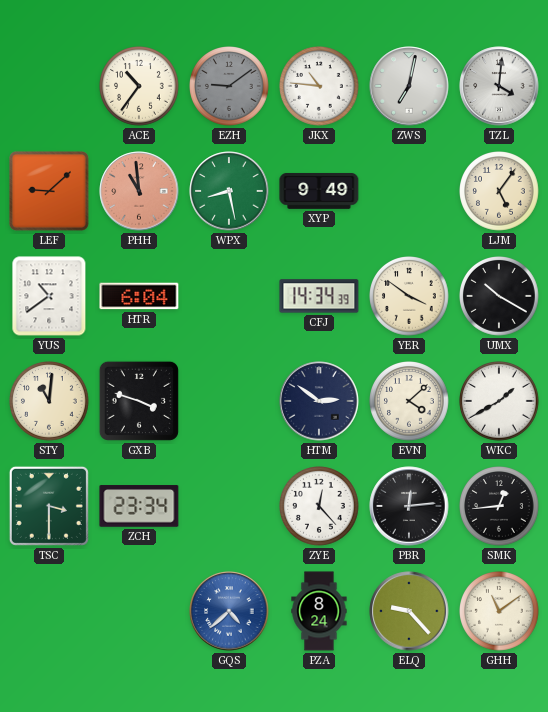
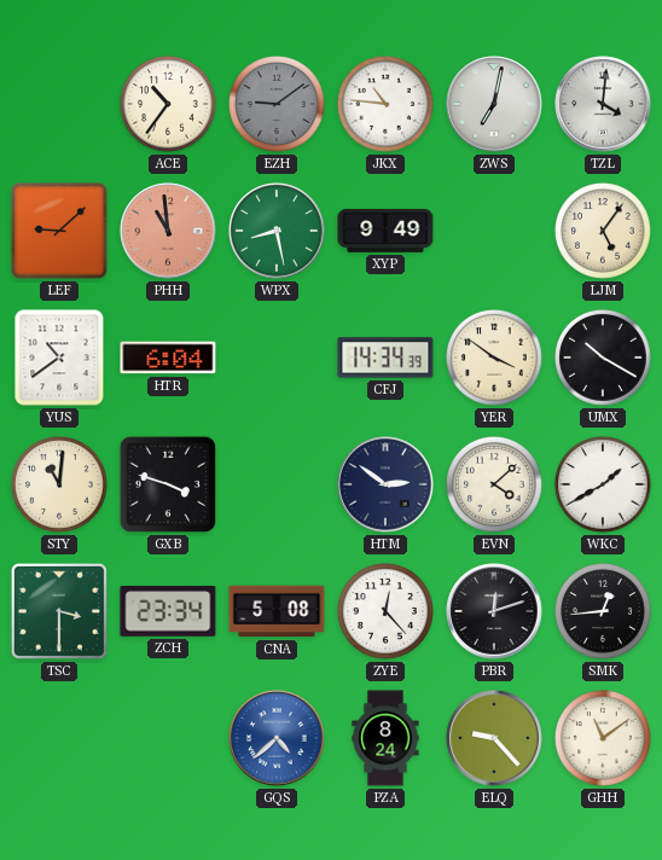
CNA: none -> 5:08 (277, 611)
PBR: 12:14 -> 12:12 (494, 611)
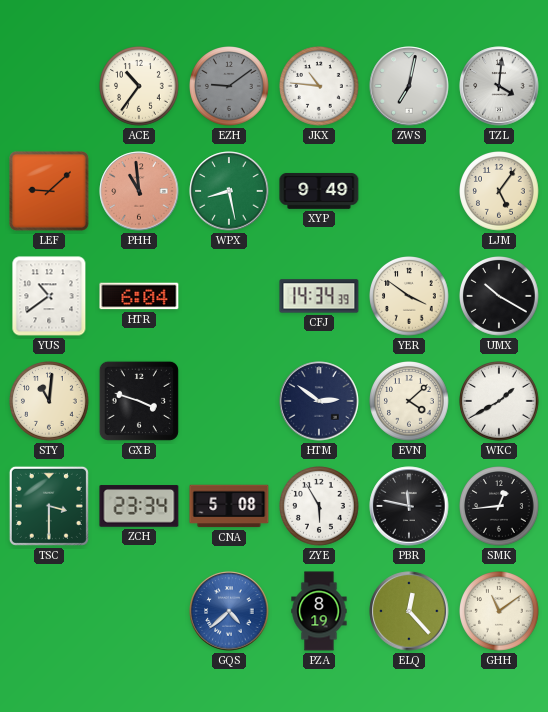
ZYE: 12:23 -> 5:55 (320, 507)
PBR: 12:12 -> 11:47 (409, 506)
PZA: 8:24 -> 8:19 (319, 611)
ELQ: 9:23 -> 12:23 (409, 611)
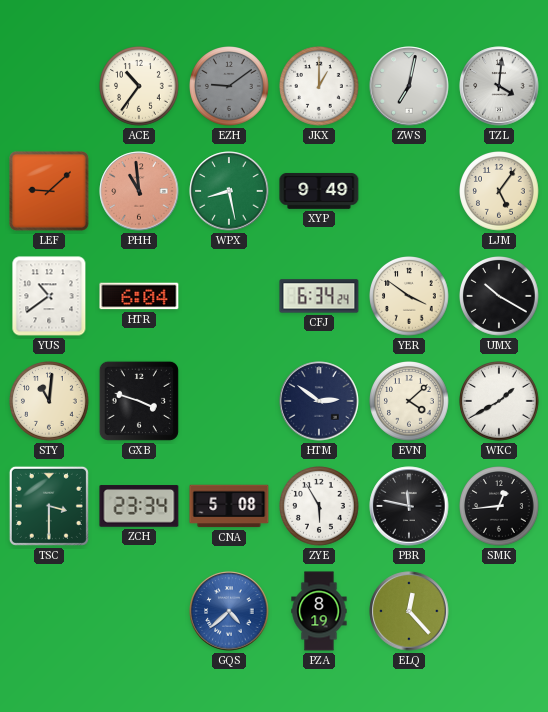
JKX: 10:46 -> 1:00 (320, 87)
CFJ: 14:34 -> 6:34 (319, 296)
GHH: 11:09 -> none (500, 612)
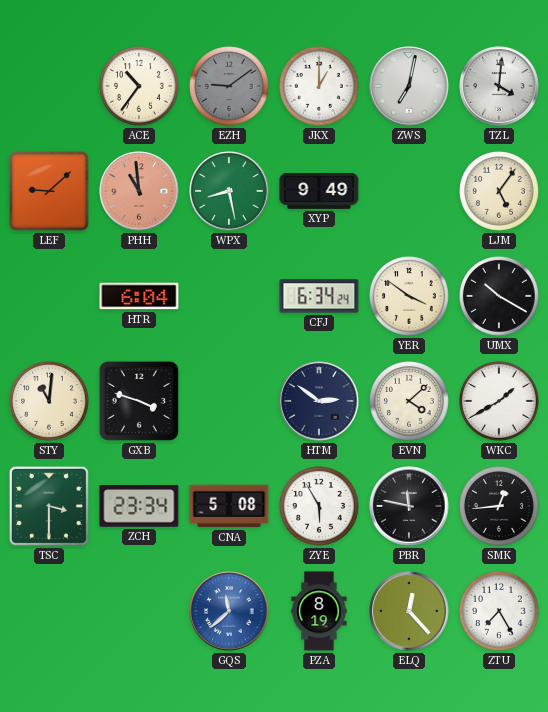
YUS: 10:39 -> none (49, 296)
GQS: 4:38 -> 11:38 (229, 611)
ZTU: none -> 7:25 (500, 612)
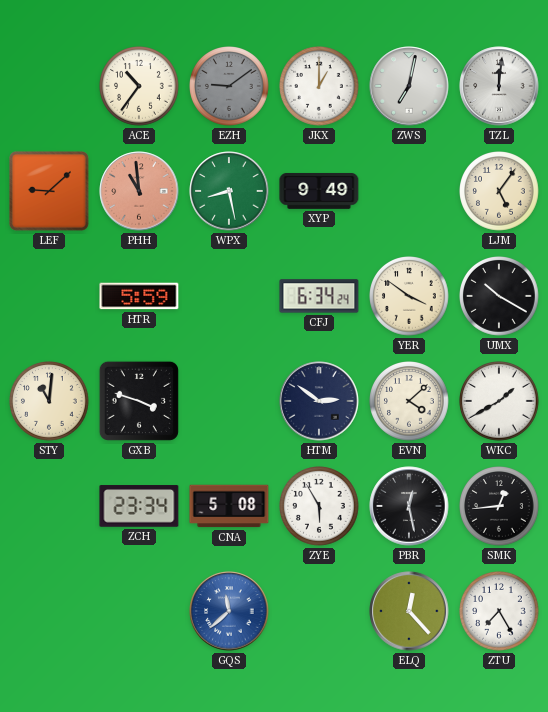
TZL: 4:01 -> 12:01 (499, 86)
HTR: 6:04 -> 5:59 (139, 296)
TSC: 3:30 -> none (49, 506)
PBR: 11:47 -> 12:28 (409, 506)
PZA: 8:19 -> none (319, 611)
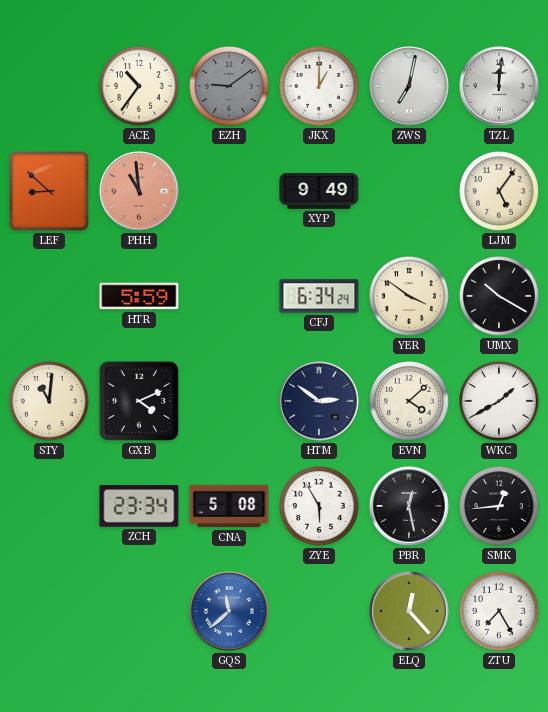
LEF: 9:08 -> 8:52 (50, 192)
WPX: 8:28 -> none (229, 191)
GXB: 3:48 -> 4:11 (139, 401)
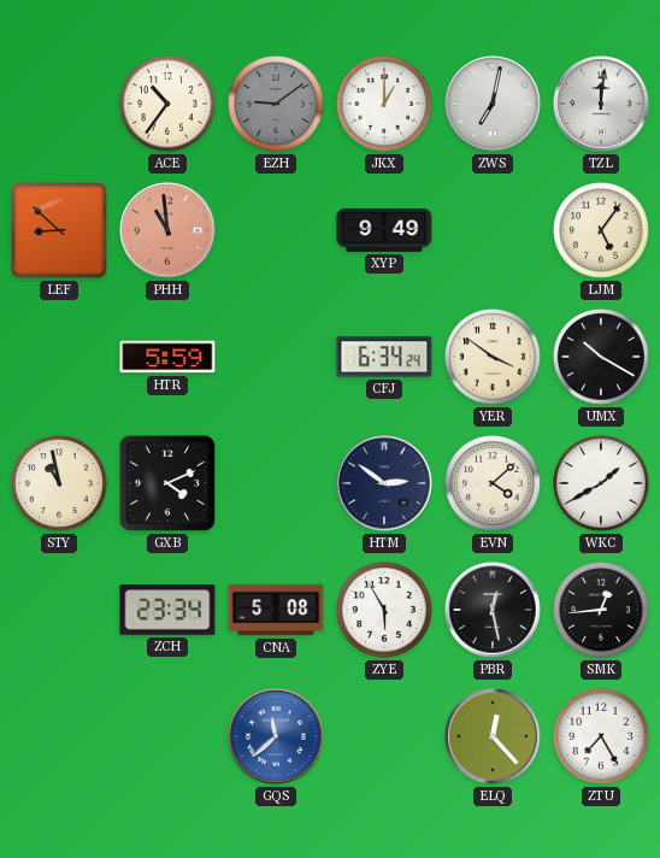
STY: 11:01 -> 10:58 (60, 484)
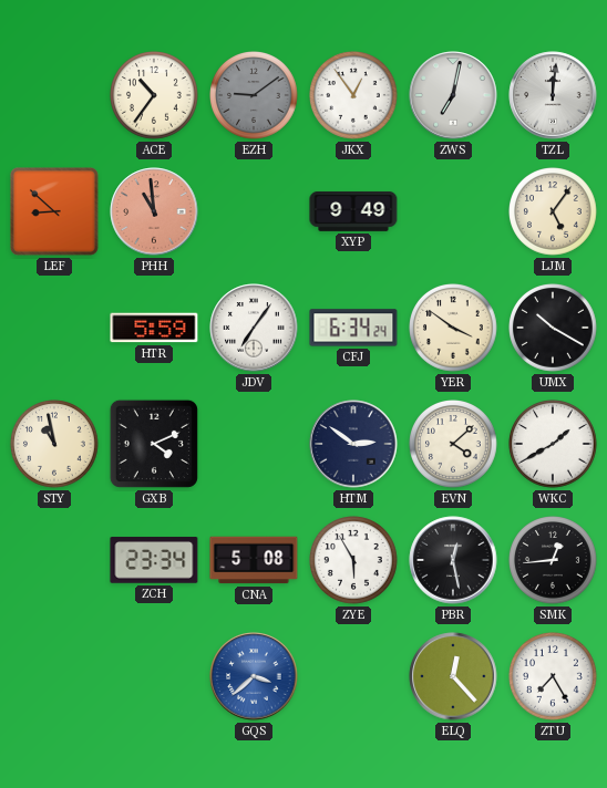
JKX: 1:00 -> 12:54 (354, 96)
JDV: none -> 7:06 (254, 328)
GQS: 11:38 -> 3:38 (254, 676)
